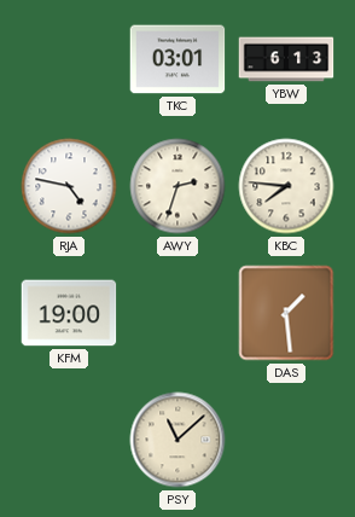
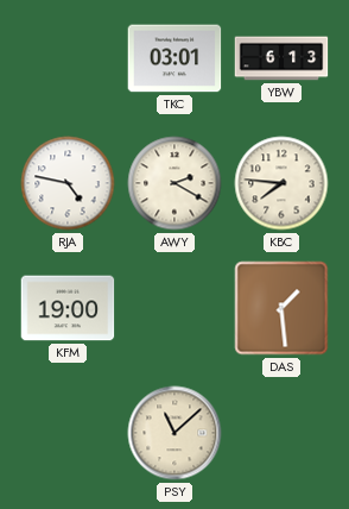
AWY: 2:33 -> 2:20 (174, 183)
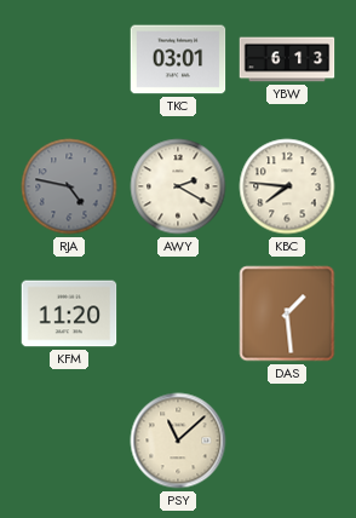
RJA dial: white -> grey (69, 186)
KFM: 19:00 -> 11:20 (69, 313)
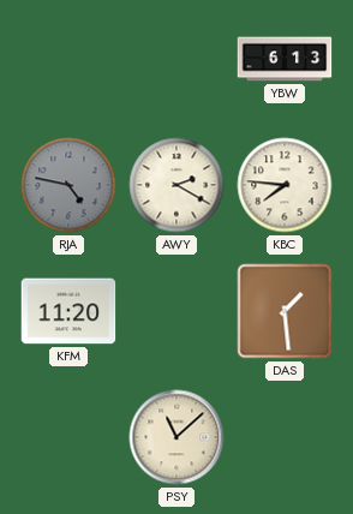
TKC: 03:01 -> none (178, 59)
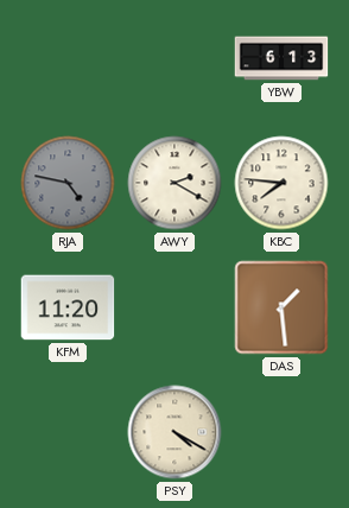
PSY: 11:08 -> 4:20 (174, 432)
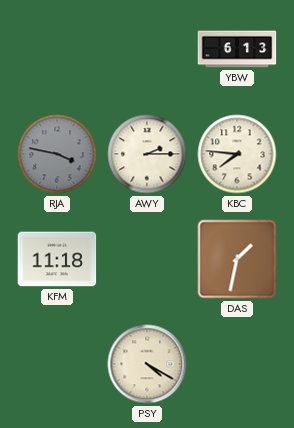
RJA: 4:47 -> 3:47 (57, 154)
AWY: 2:20 -> 2:15 (147, 154)
KFM: 11:20 -> 11:18 (57, 259)
DAS: 1:29 -> 1:32 (237, 259)
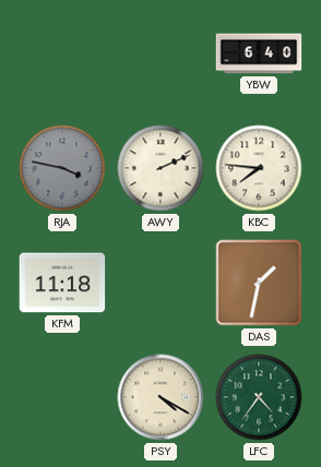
YBW: 6:13 -> 6:40 (259, 53)
AWY: 2:15 -> 2:11 (160, 168)
LFC: none -> 4:36 (259, 397)
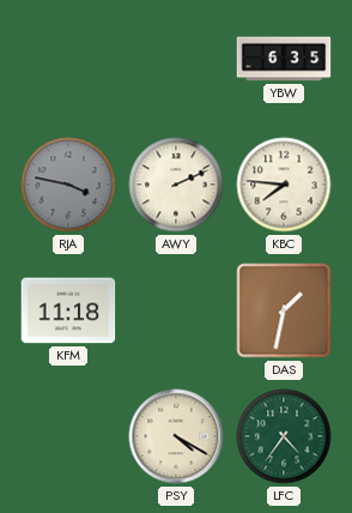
YBW: 6:40 -> 6:35 (284, 59)
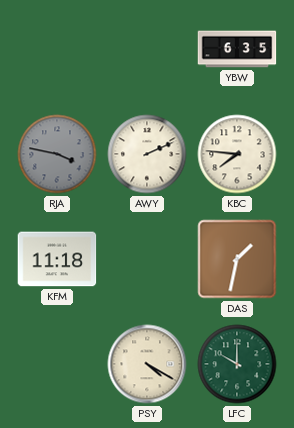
LFC: 4:36 -> 10:00 (237, 364)
